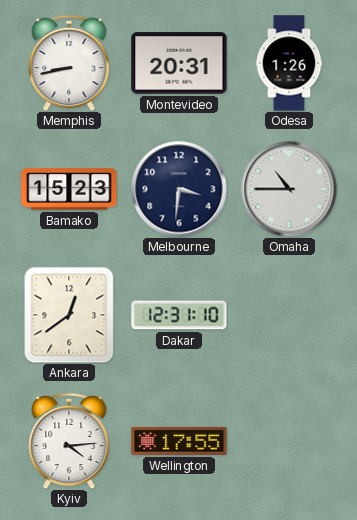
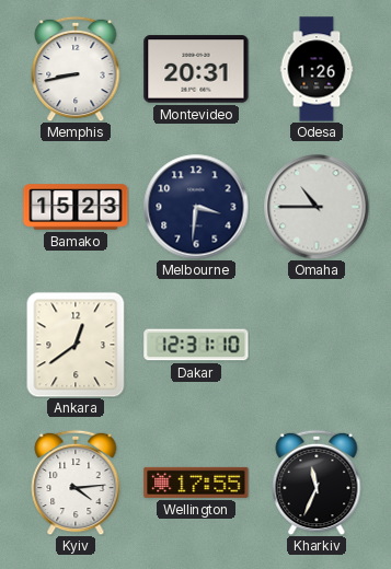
Kharkiv: none -> 11:34 (317, 483)
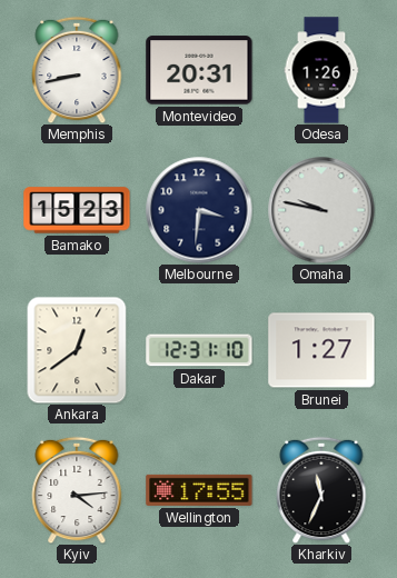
Omaha: 10:45 -> 9:47 (321, 210)
Brunei: none -> 1:27 (321, 350)
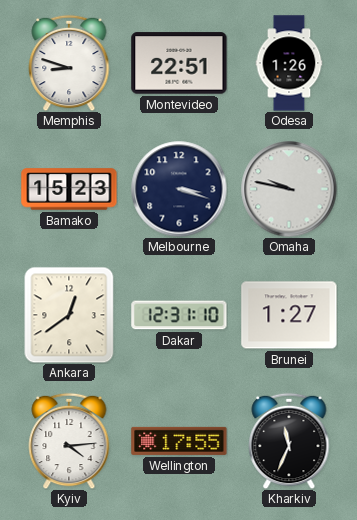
Memphis: 8:43 -> 8:48 (69, 63)
Montevideo: 20:31 -> 22:51 (179, 63)
Melbourne: 3:31 -> 3:18 (179, 189)
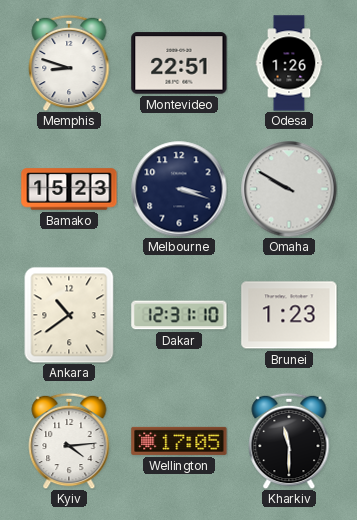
Omaha: 9:47 -> 9:50 (289, 189)
Ankara: 12:39 -> 10:39 (69, 315)
Brunei: 1:27 -> 1:23 (289, 315)
Wellington: 17:55 -> 17:05 (179, 441)
Kharkiv: 11:34 -> 11:30 (289, 441)
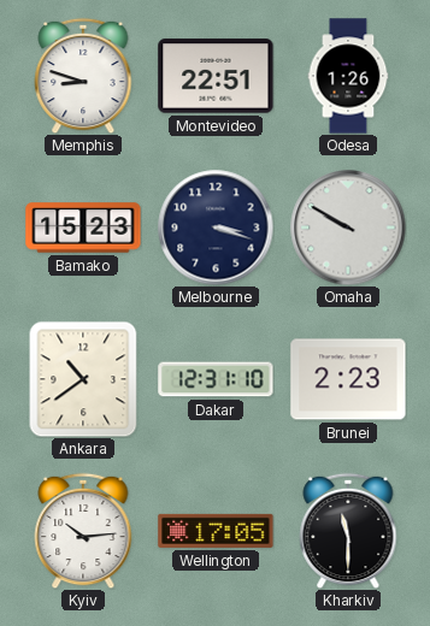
Brunei: 1:23 -> 2:23 (348, 379)
Kyiv: 4:14 -> 10:14 (83, 531)
